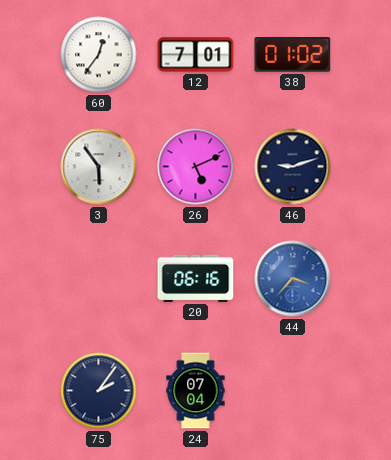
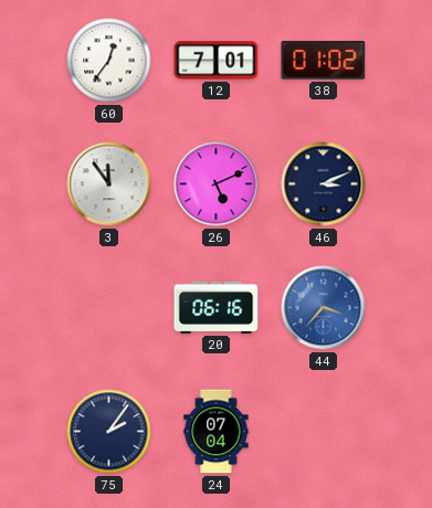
3: 5:54 -> 11:54 (109, 184)
46: 9:12 -> 3:11 (324, 184)
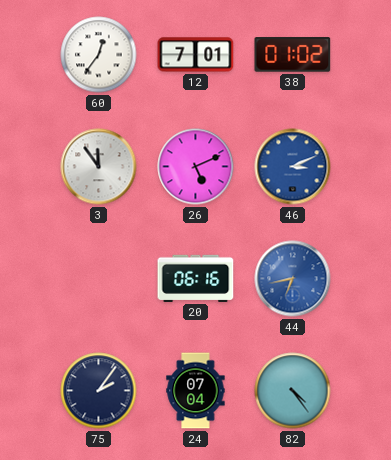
46 dial: navy -> blue (293, 167)
44: 3:37 -> 6:43 (293, 279)
82: none -> 4:24 (293, 391)
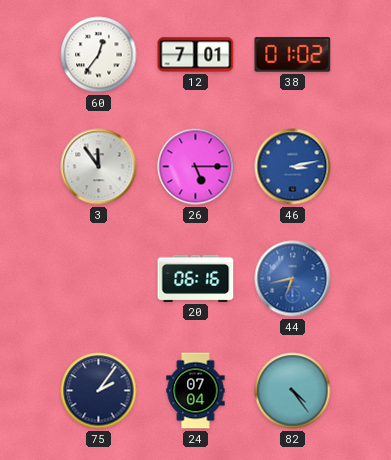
26: 5:11 -> 5:15 (196, 167)
46: 3:11 -> 3:13 (293, 167)
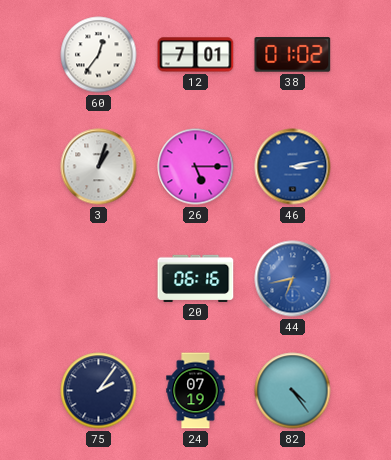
3: 11:54 -> 1:03 (99, 167)
24: 07:04 -> 07:19 (196, 391)
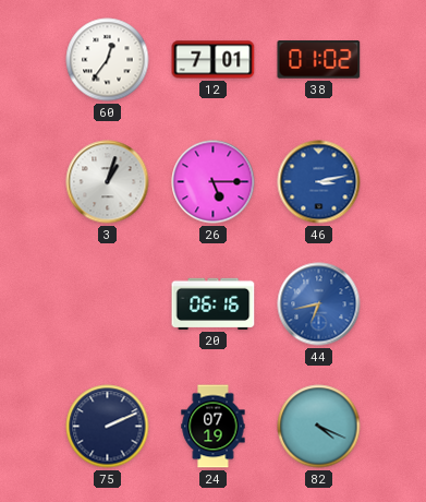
75: 2:06 -> 2:11 (108, 427)
82: 4:24 -> 4:19 (319, 427)
